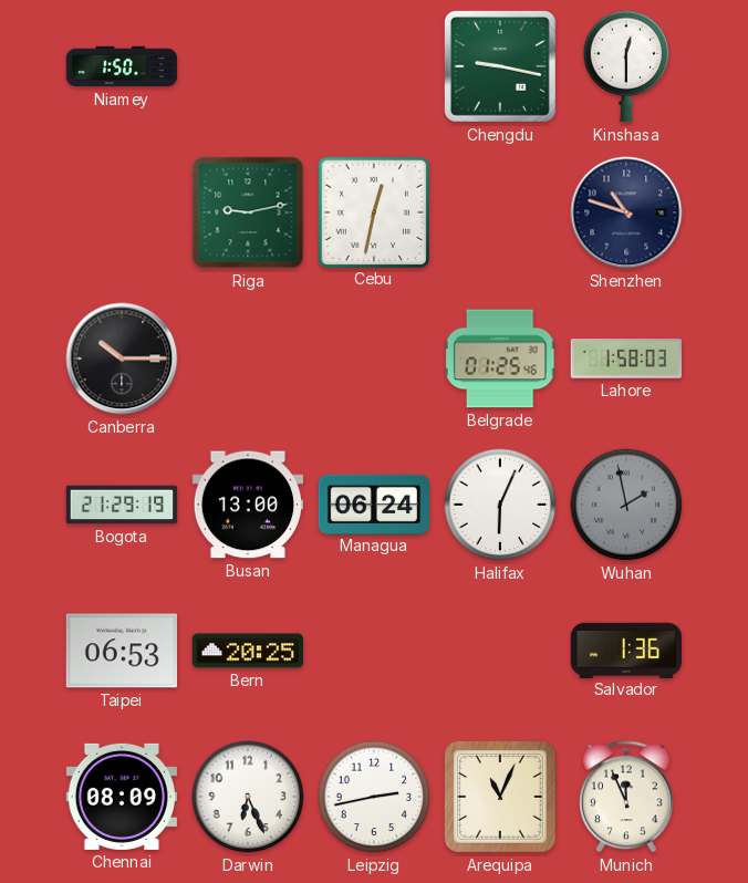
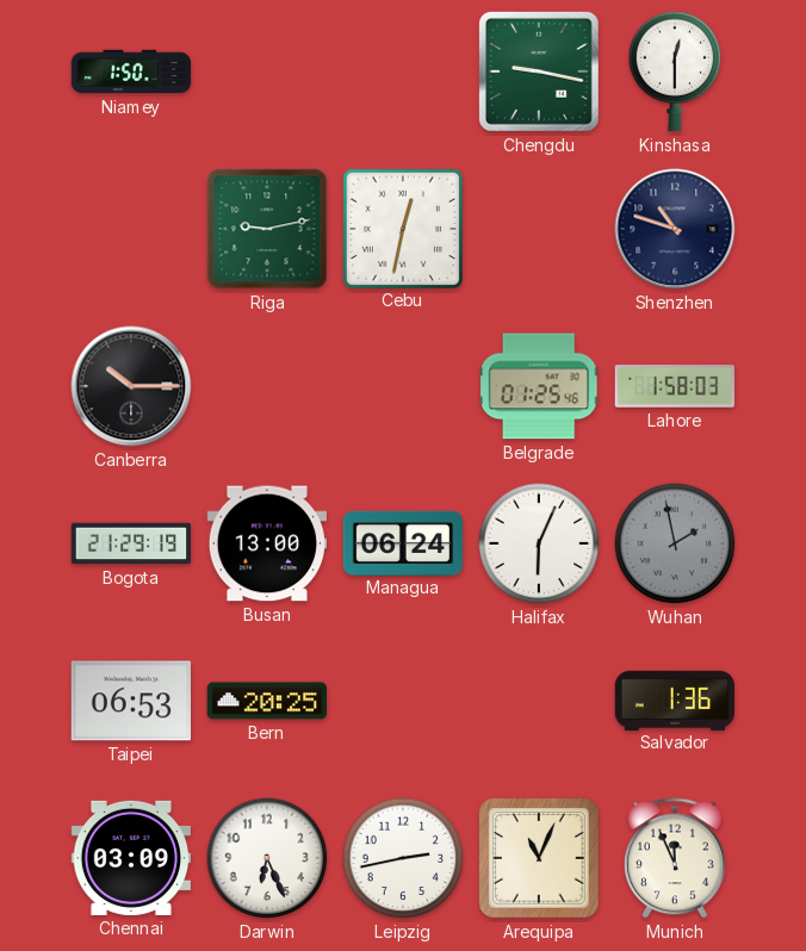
Chennai: 08:09 -> 03:09 (130, 858)
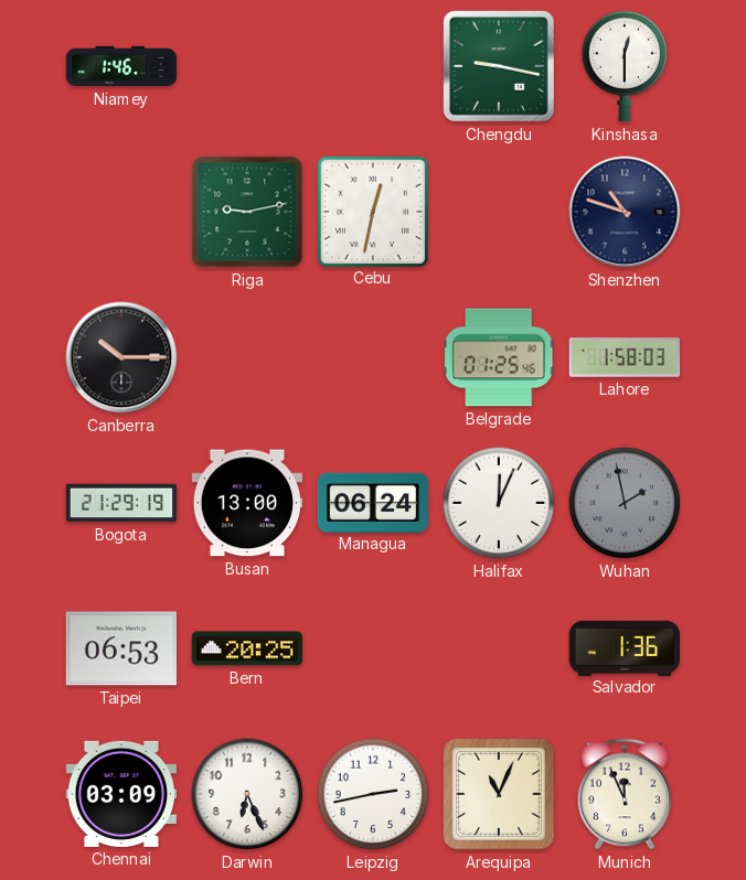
Niamey: 1:50 -> 1:46 (121, 66)
Halifax: 6:04 -> 12:04 (499, 503)
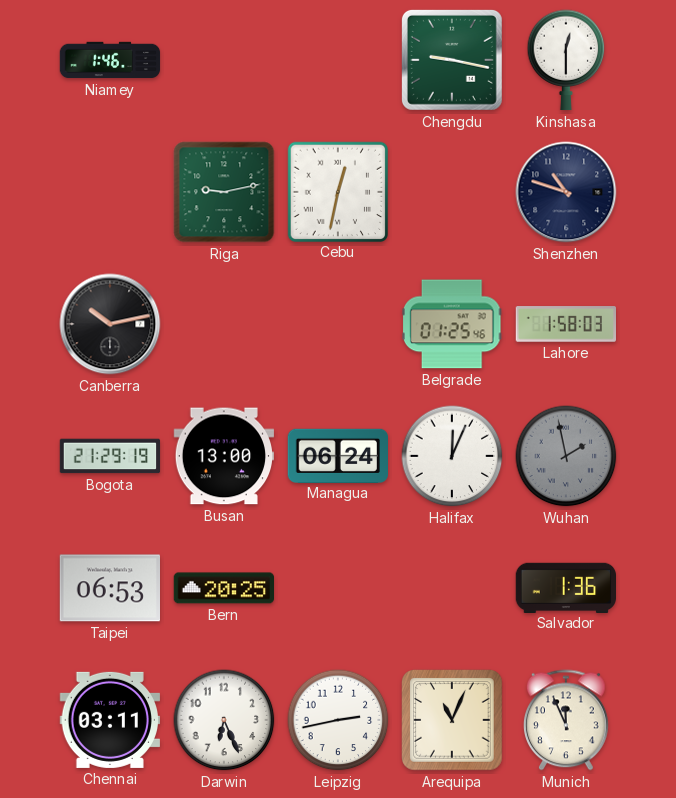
Canberra: 10:15 -> 10:13 (110, 324)
Chennai: 03:09 -> 03:11 (109, 720)
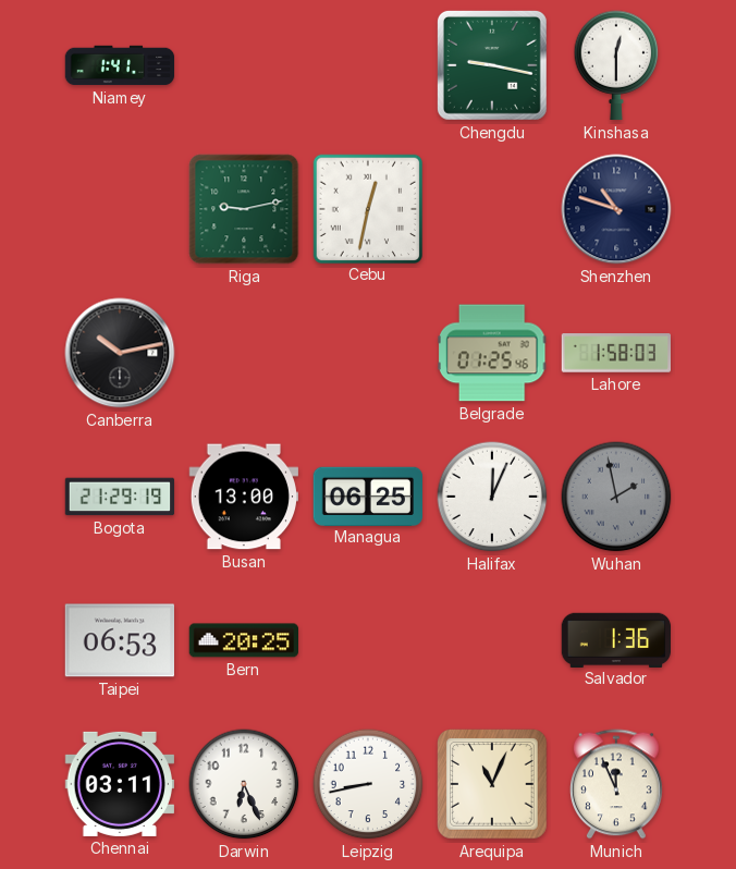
Niamey: 1:46 -> 1:41 (120, 65)
Managua: 06:24 -> 06:25 (367, 495)
Leipzig: 2:43 -> 8:43 (368, 784)
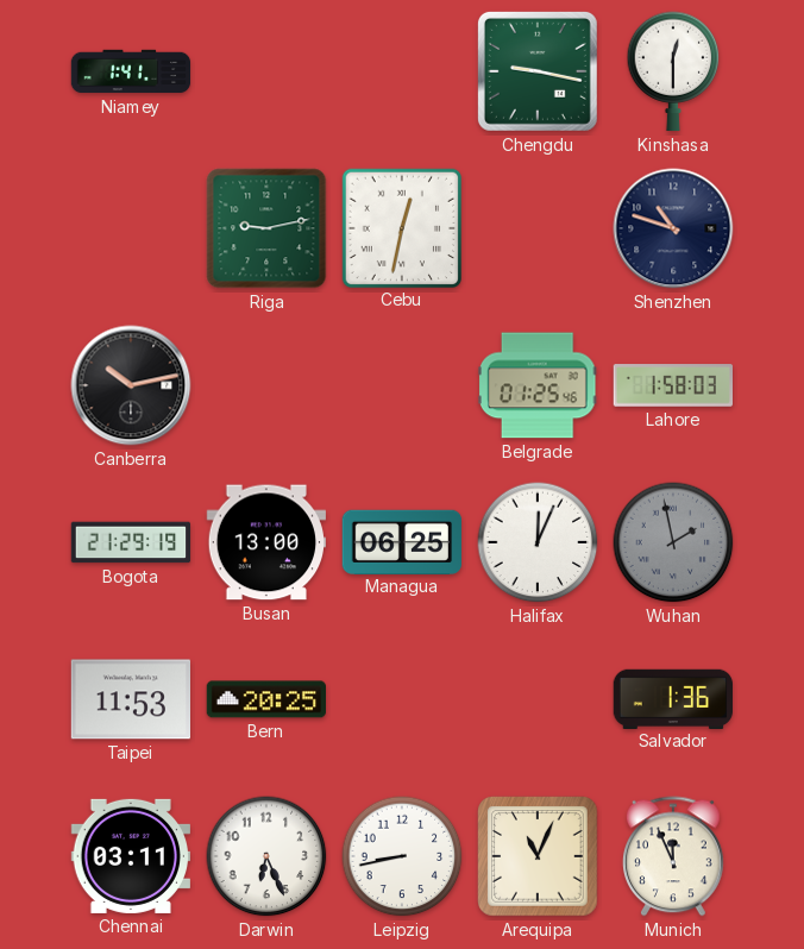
Taipei: 06:53 -> 11:53 (130, 699)
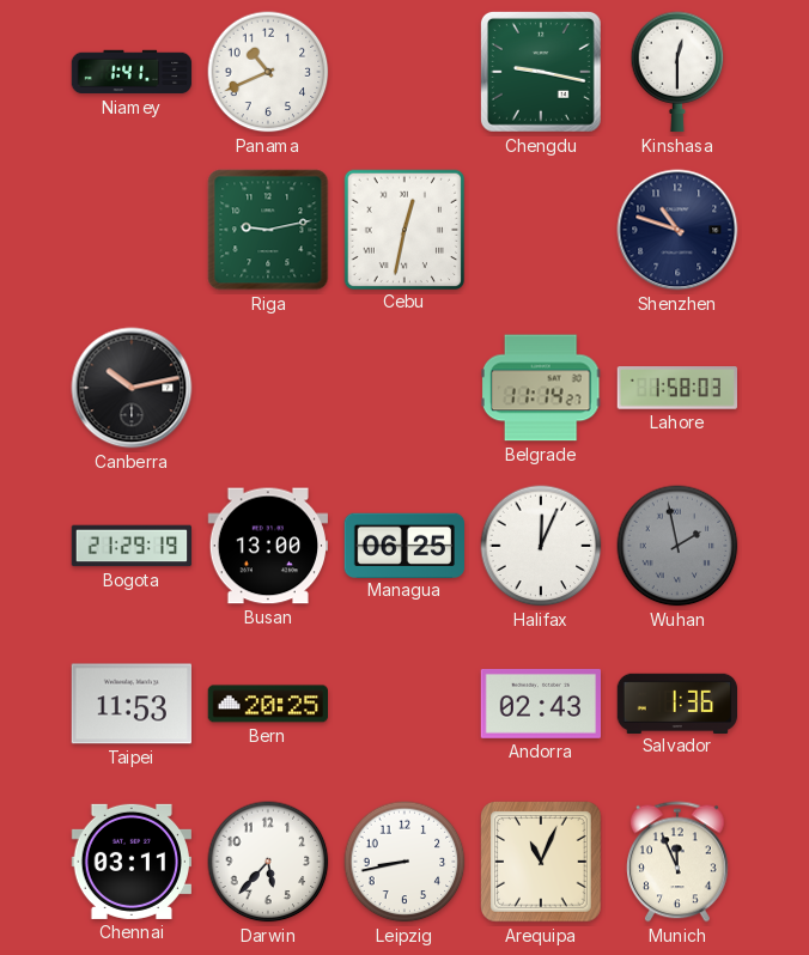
Panama: none -> 10:41 (268, 72)
Belgrade: 01:25 -> 11:14 (541, 388)
Andorra: none -> 02:43 (541, 704)
Darwin: 6:26 -> 5:37 (268, 862)
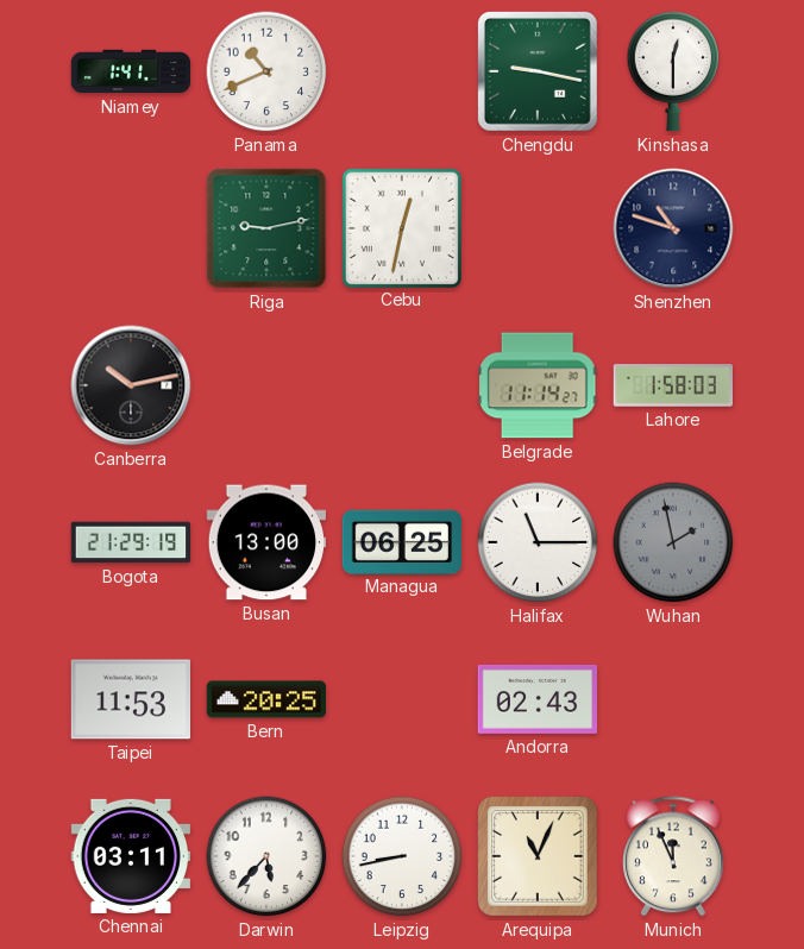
Halifax: 12:04 -> 11:15 (538, 542)
Salvador: 1:36 -> none (676, 702)
